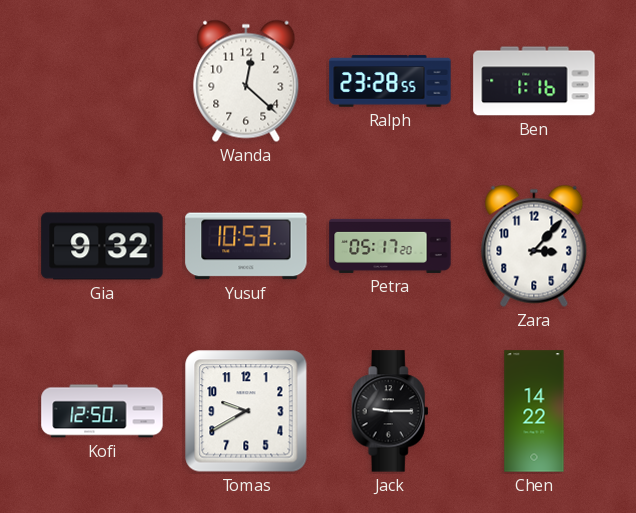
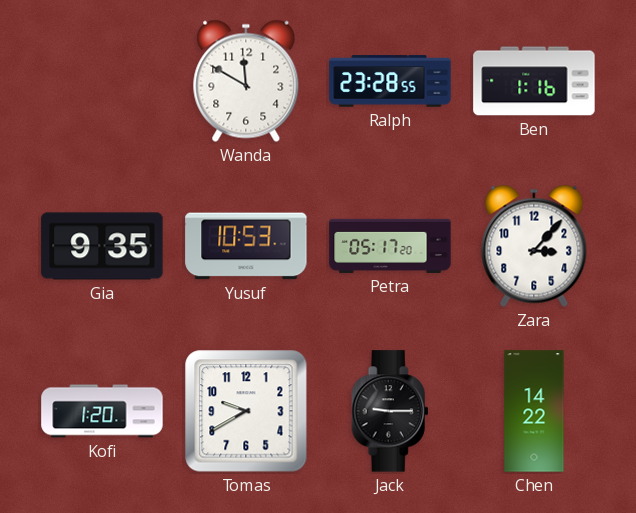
Wanda: 12:22 -> 11:50 (246, 81)
Gia: 9:32 -> 9:35 (102, 246)
Kofi: 12:50 -> 1:20 (102, 411)
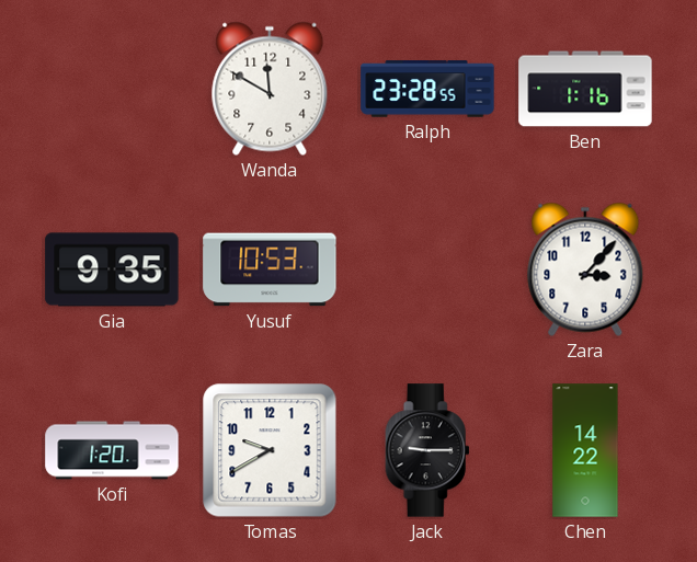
Petra: 05:17 -> none (390, 246)
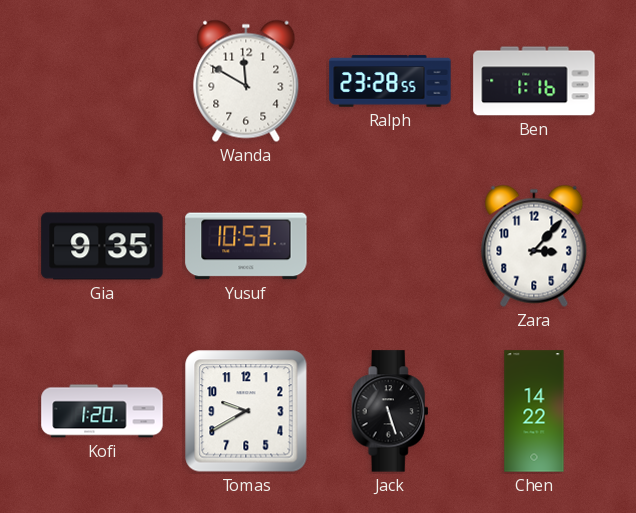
Jack: 9:15 -> 5:27 (390, 411)
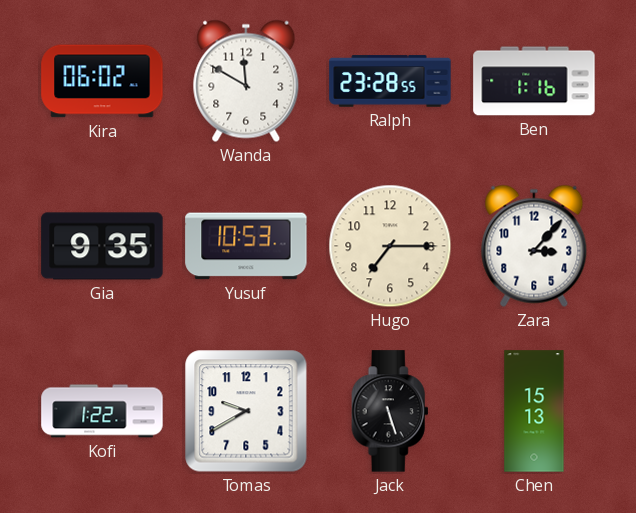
Kira: none -> 06:02 (102, 81)
Hugo: none -> 7:15 (390, 246)
Kofi: 1:20 -> 1:22 (102, 411)
Chen: 14:22 -> 15:13 (534, 411)
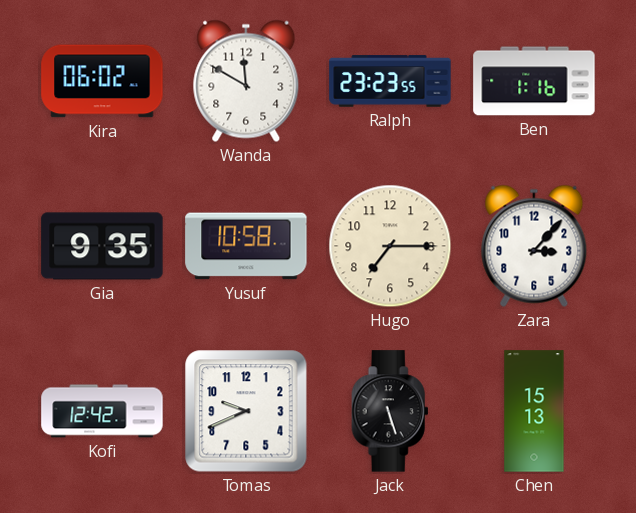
Ralph: 23:28 -> 23:23 (390, 81)
Yusuf: 10:53 -> 10:58 (246, 246)
Kofi: 1:22 -> 12:42 (102, 411)
Tomas: 9:40 -> 9:41 (246, 411)
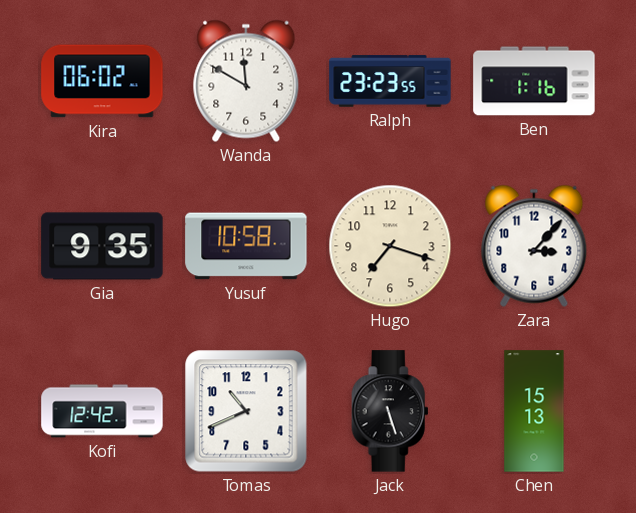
Hugo: 7:15 -> 7:18 (390, 246)
Tomas: 9:41 -> 10:41 (246, 411)
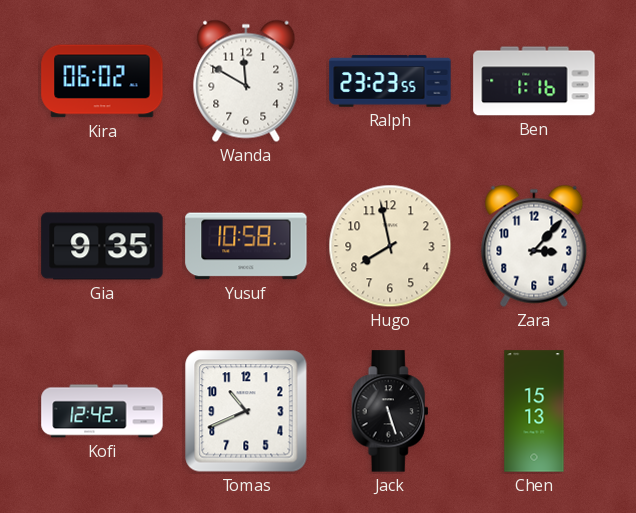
Hugo: 7:18 -> 7:58 (390, 246)
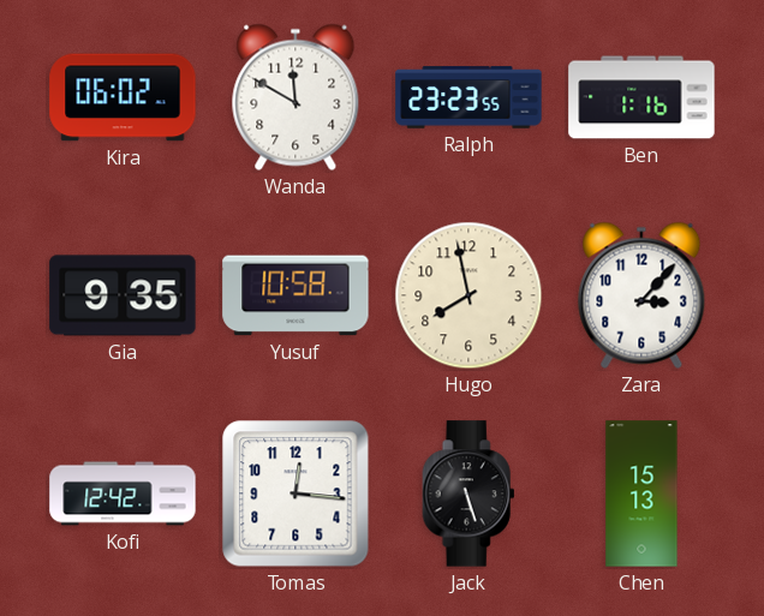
Tomas: 10:41 -> 12:16 (296, 494)
